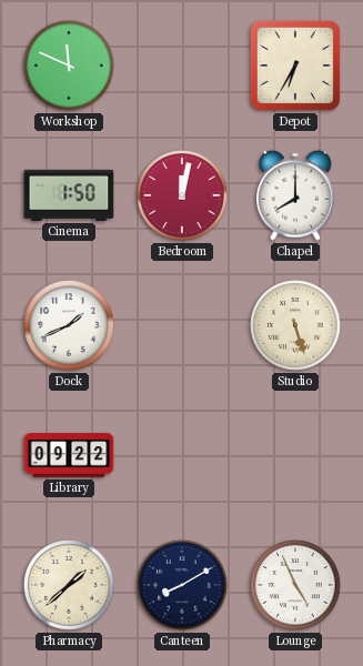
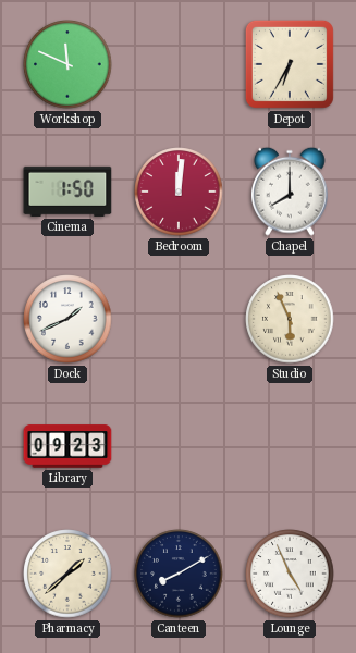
Bedroom: 12:02 -> 12:01 (179, 192)
Studio: 5:27 -> 5:56 (290, 319)
Library: 09:22 -> 09:23 (67, 446)
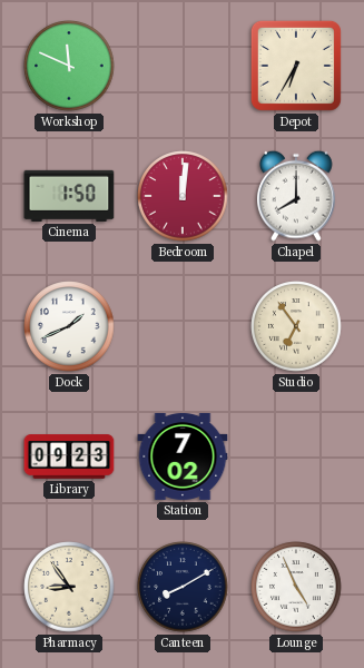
Studio: 5:56 -> 6:54 (296, 326)
Station: none -> 7:02 (183, 456)
Pharmacy: 1:38 -> 8:54 (69, 587)
